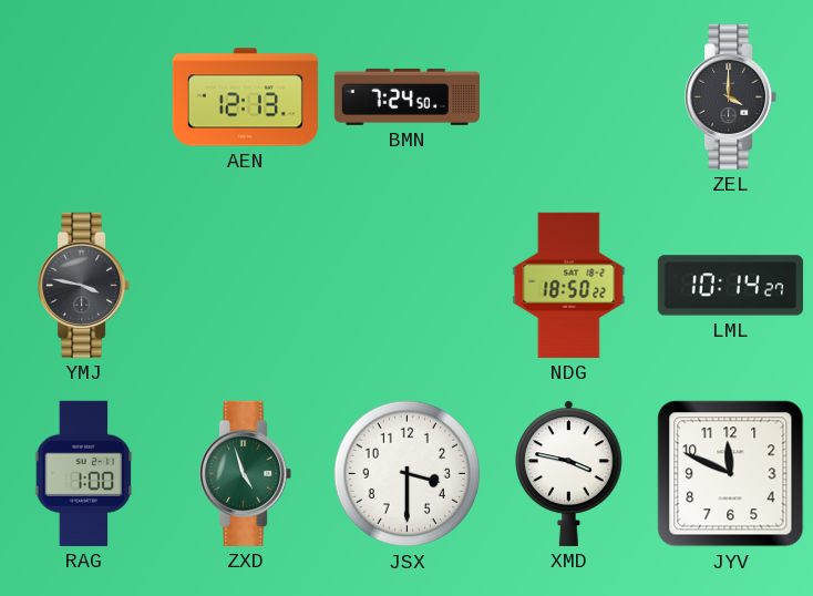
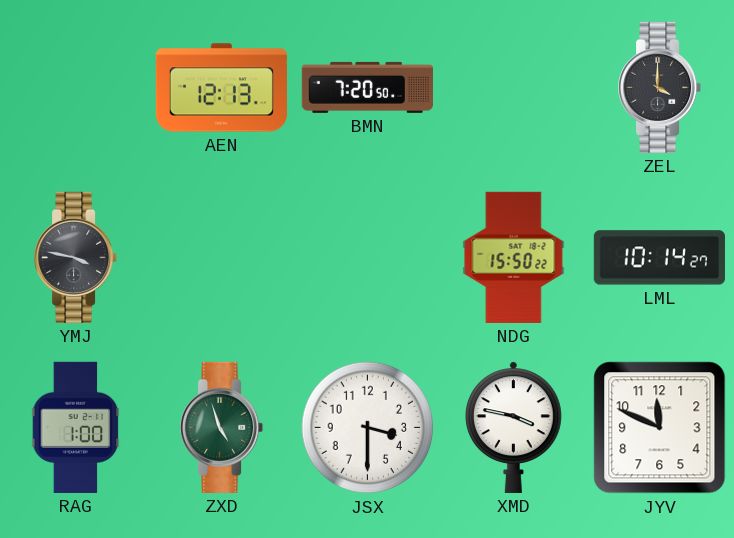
BMN: 7:24 -> 7:20 (367, 87)
NDG: 18:50 -> 15:50 (514, 257)
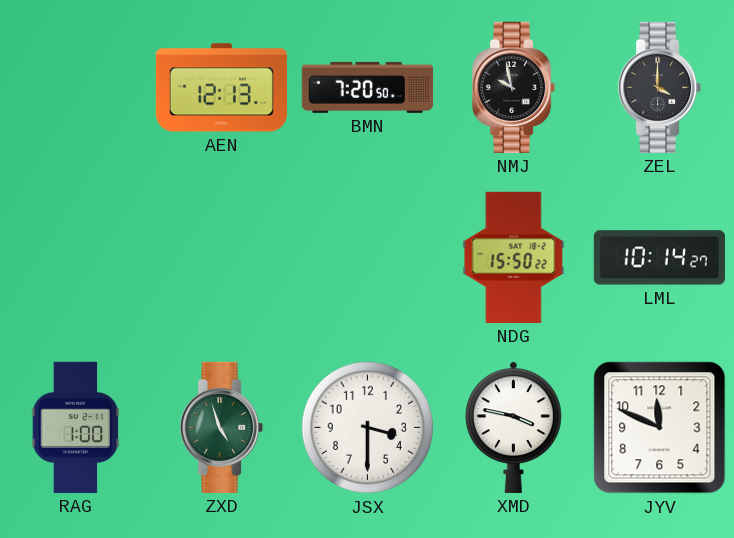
NMJ: none -> 9:58 (514, 87)
YMJ: 3:47 -> none (76, 257)
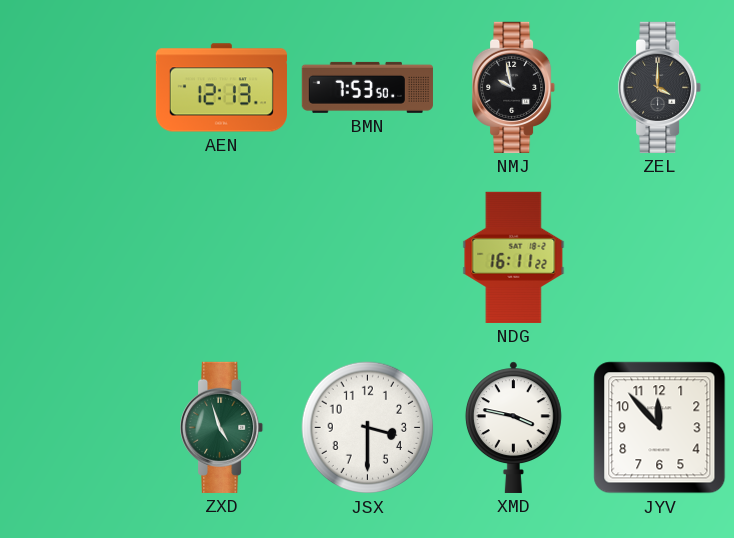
BMN: 7:20 -> 7:53 (367, 87)
NDG: 15:50 -> 16:11 (514, 257)
LML: 10:14 -> none (659, 258)
RAG: 1:00 -> none (76, 427)
JYV: 11:49 -> 11:53 (660, 428)
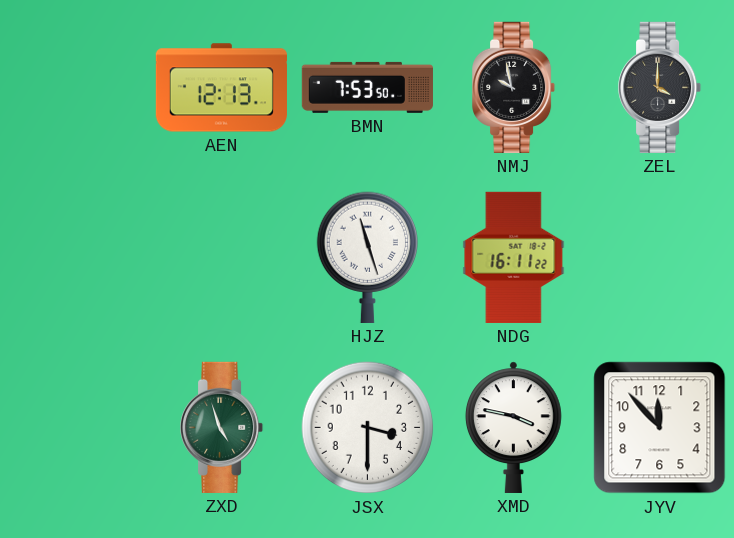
HJZ: none -> 11:27 (367, 257)
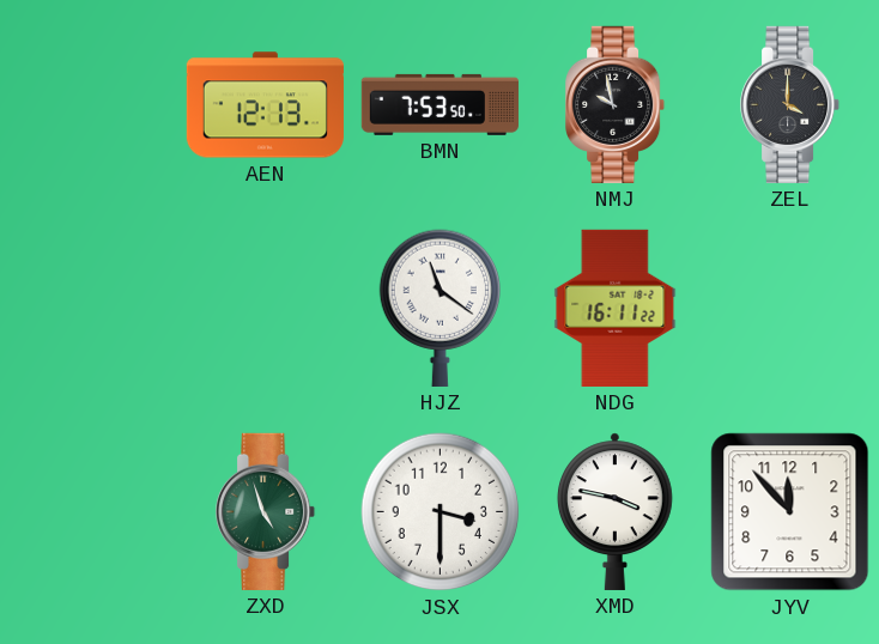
HJZ: 11:27 -> 11:21 (440, 308)
